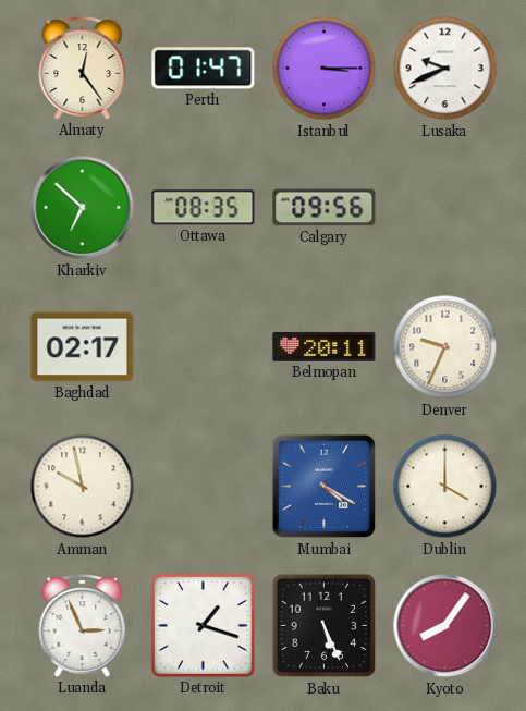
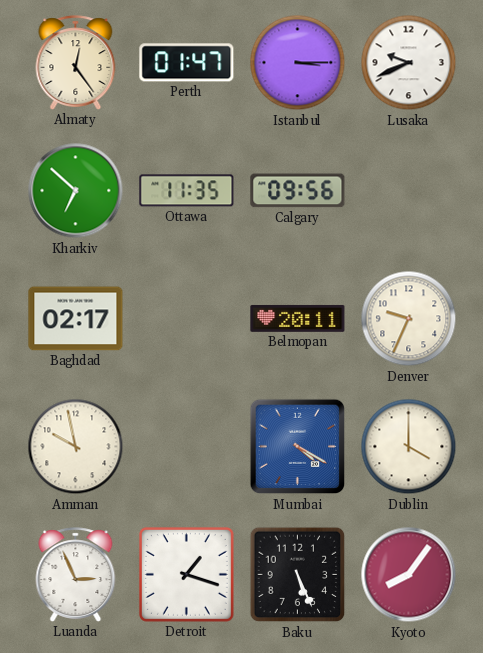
Ottawa: 08:35 -> 11:35 (187, 191)
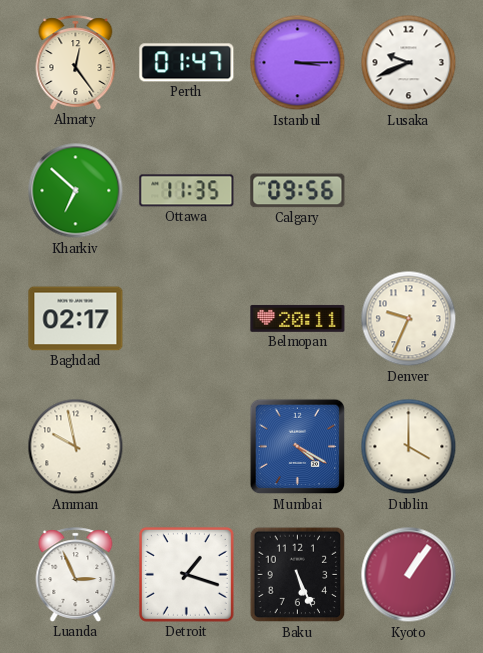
Kyoto: 8:06 -> 1:06 (409, 575)
